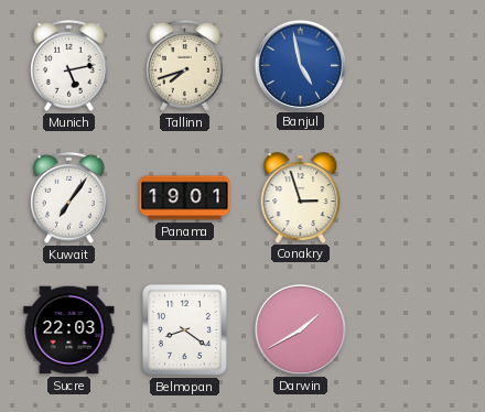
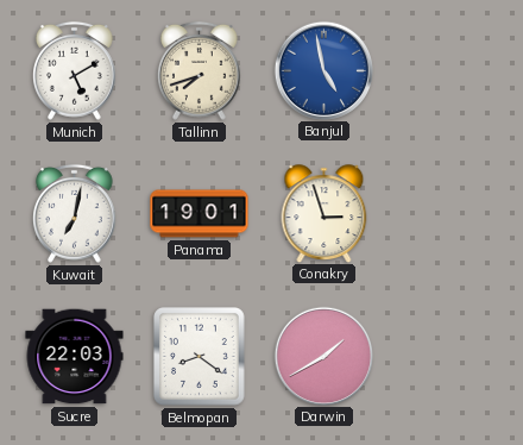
Munich: 5:13 -> 5:10 (75, 70)
Kuwait: 7:06 -> 7:02 (75, 213)
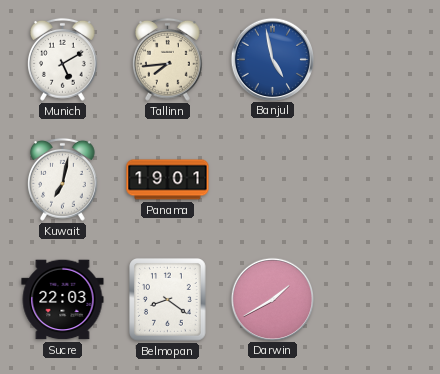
Tallinn: 7:42 -> 7:44 (168, 59)
Conakry: 2:57 -> none (324, 213)
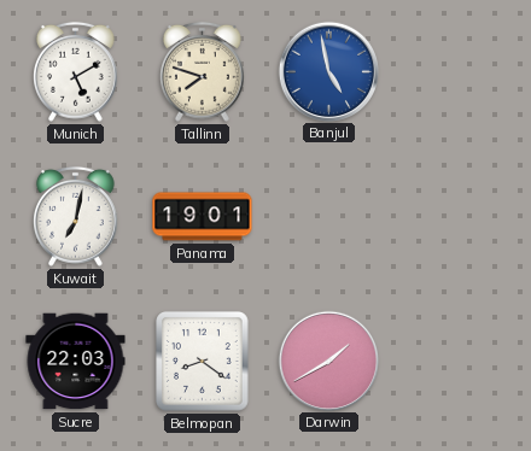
Tallinn: 7:44 -> 7:48 (203, 71)
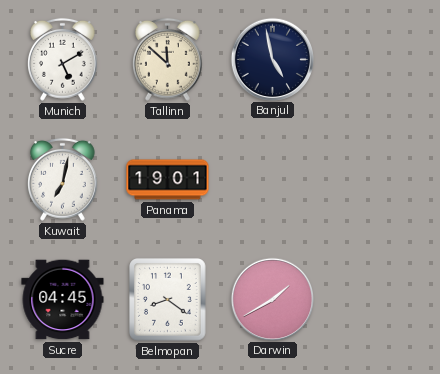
Tallinn: 7:48 -> 11:52 (168, 59)
Banjul dial: blue -> navy (272, 59)
Sucre: 22:03 -> 04:45 (63, 300)
